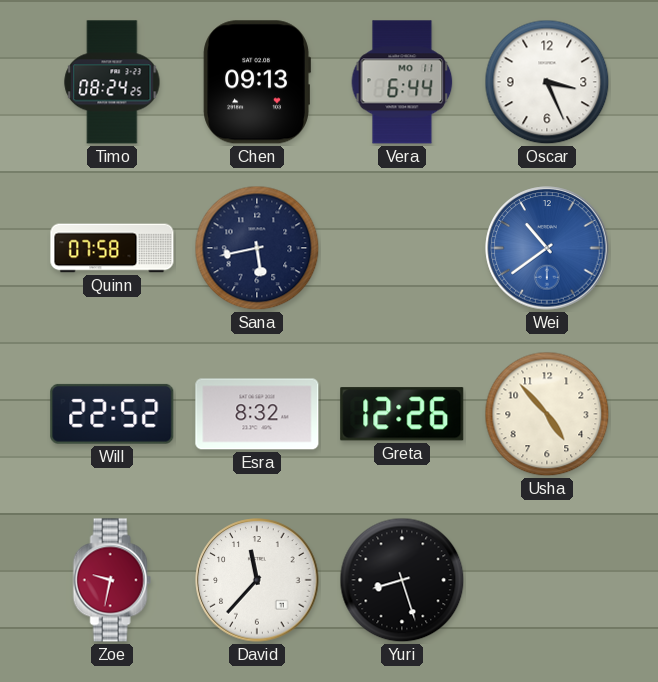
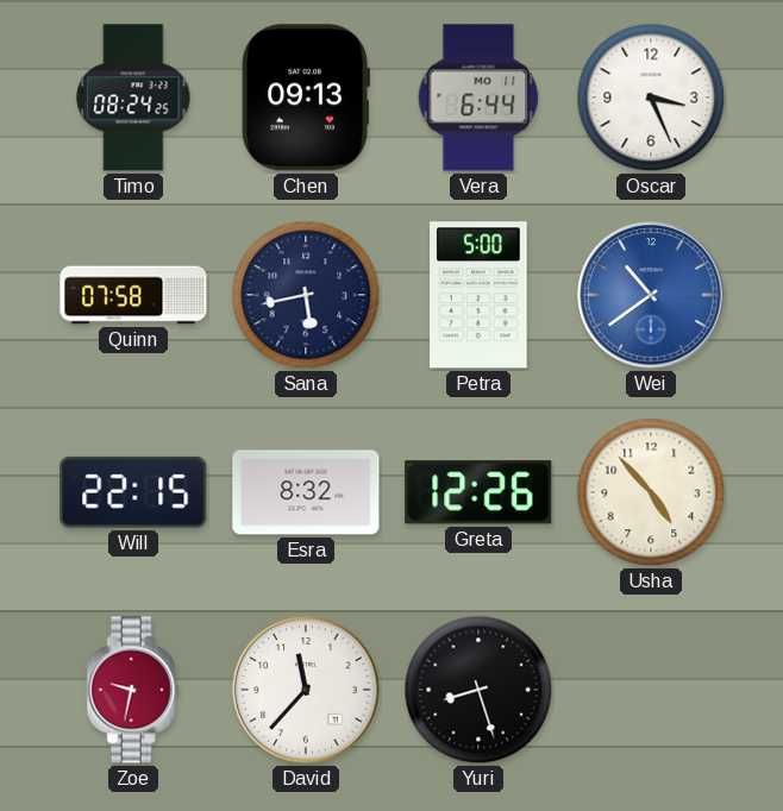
Petra: none -> 5:00 (478, 295)
Will: 22:52 -> 22:15 (133, 492)
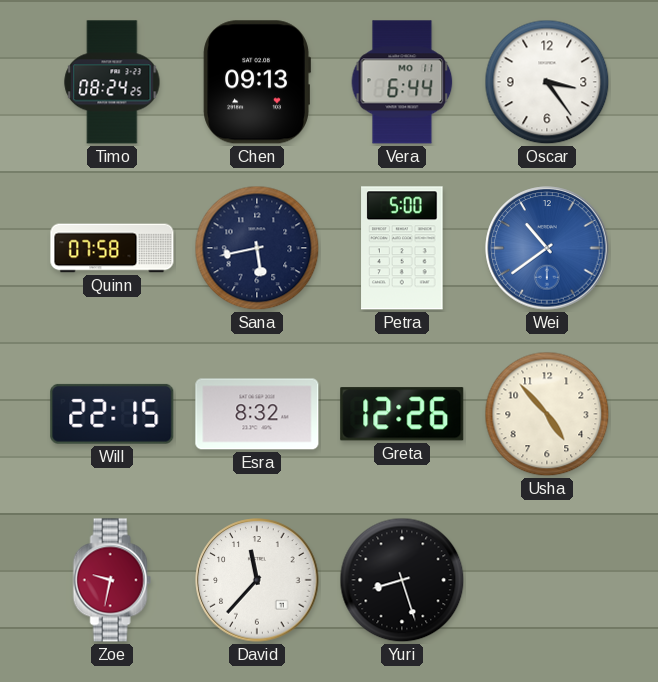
Oscar: 3:26 -> 3:24 (547, 82)
